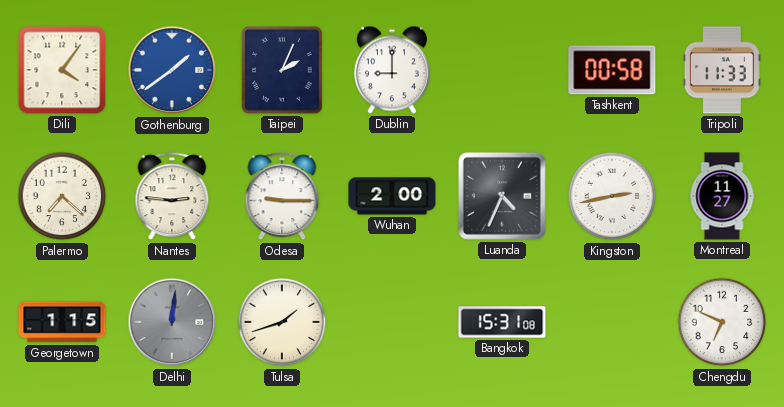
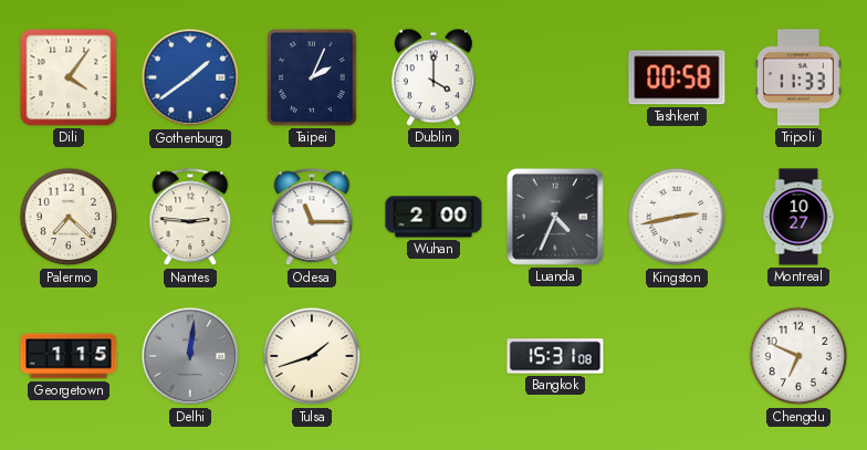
Dublin: 9:00 -> 4:00 (433, 77)
Odesa: 9:15 -> 11:15 (312, 218)
Montreal: 11:27 -> 10:27 (798, 217)
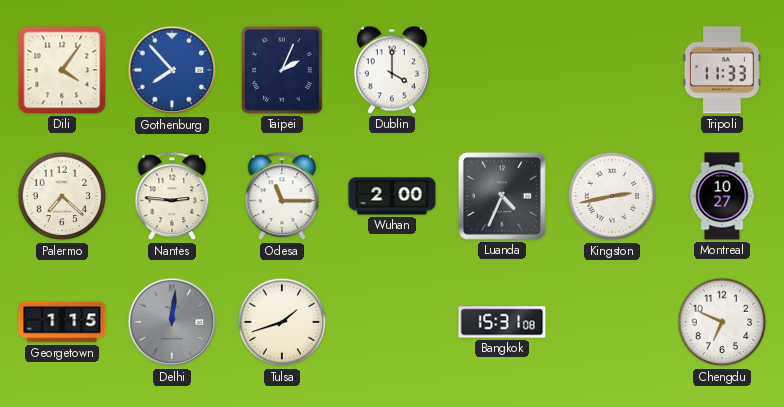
Gothenburg: 1:39 -> 7:53 (172, 70)
Tashkent: 00:58 -> none (677, 77)
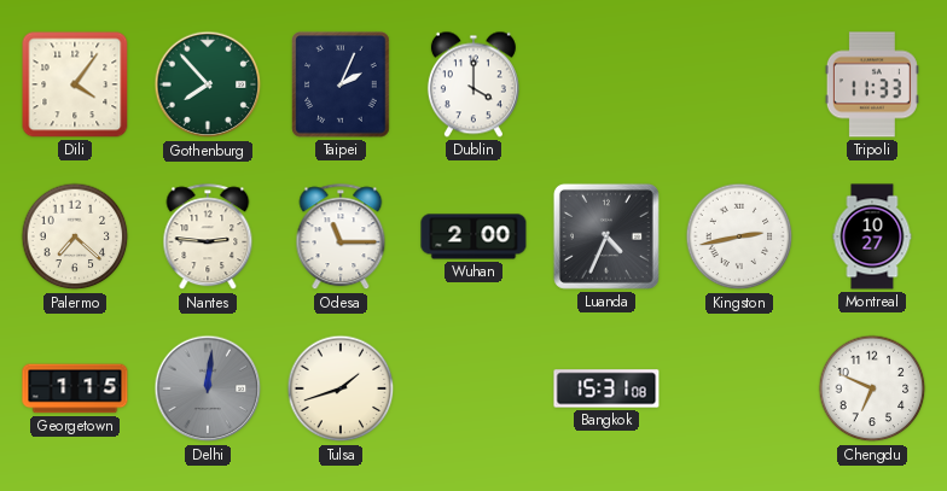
Gothenburg dial: blue -> green (208, 84)
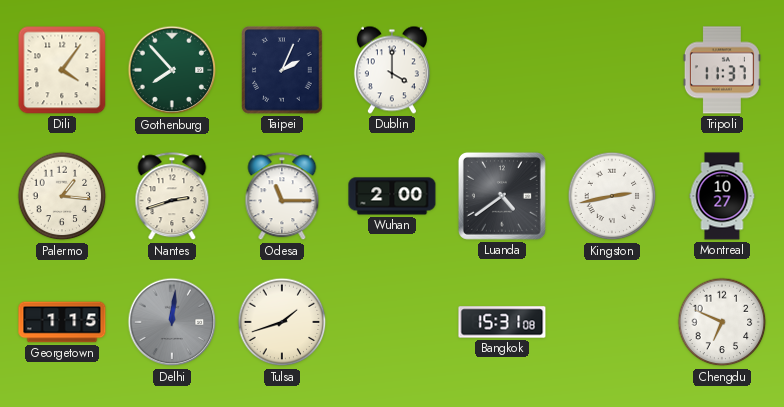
Tripoli: 11:33 -> 11:37 (722, 70)
Palermo: 7:22 -> 1:16 (62, 196)
Nantes: 2:46 -> 2:42 (172, 197)
Luanda: 4:34 -> 4:39 (502, 196)
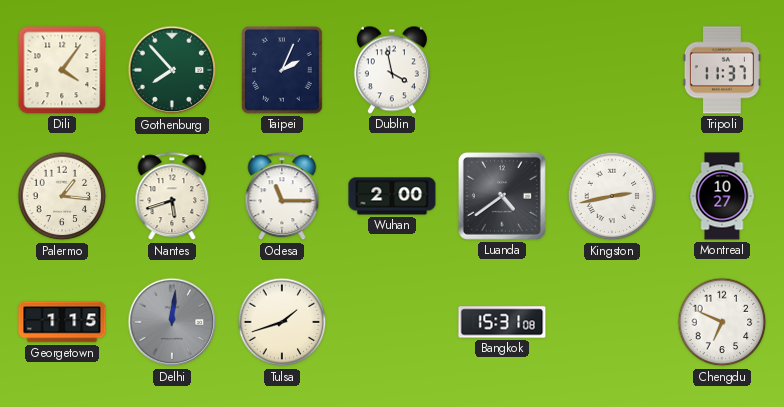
Dublin: 4:00 -> 3:58 (392, 70)
Nantes: 2:42 -> 5:42 (172, 197)
